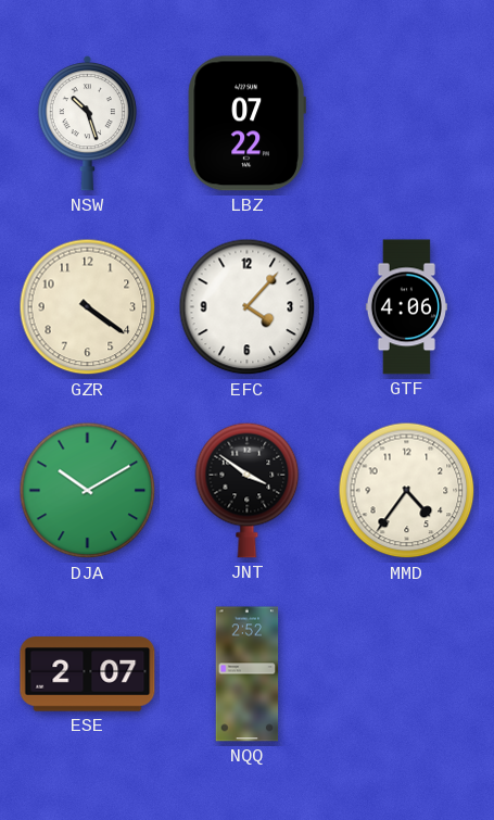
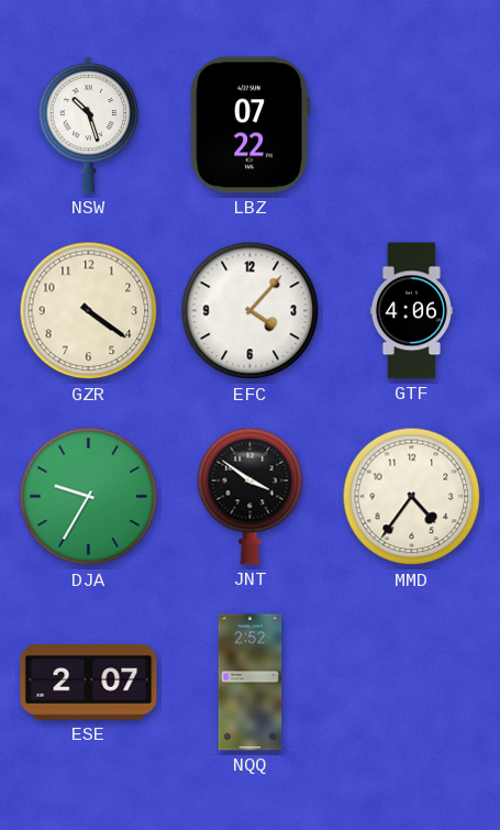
DJA: 10:10 -> 9:35 (89, 497)
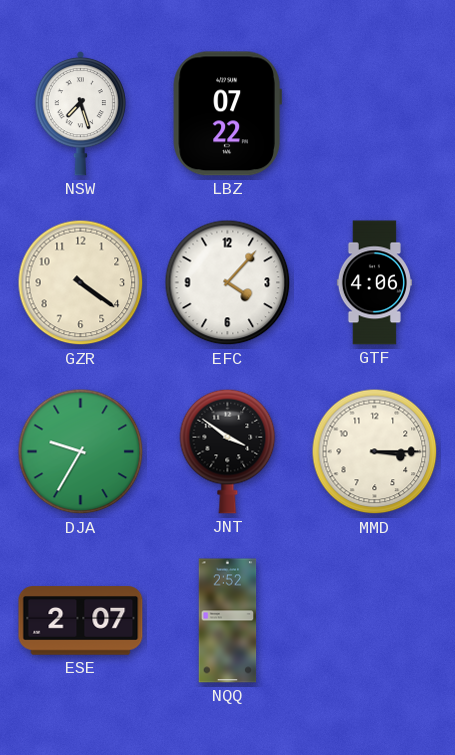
NSW: 10:27 -> 7:27 (80, 114)
MMD: 4:36 -> 3:15 (375, 452)
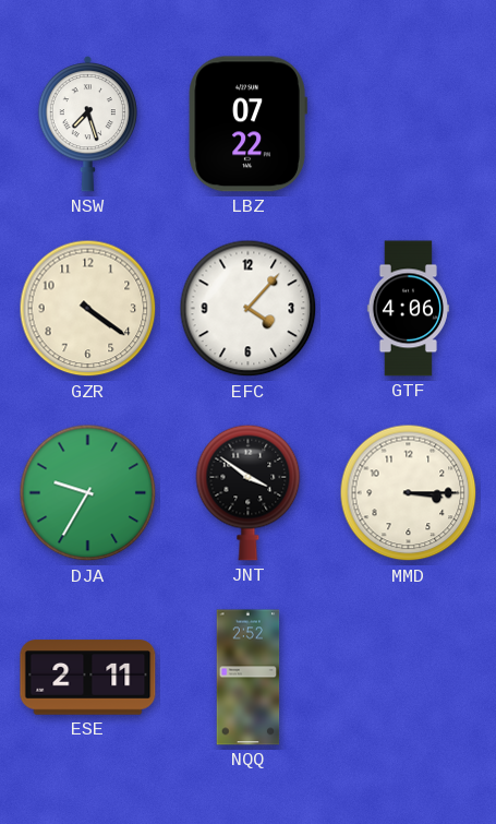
ESE: 2:07 -> 2:11 (88, 678)
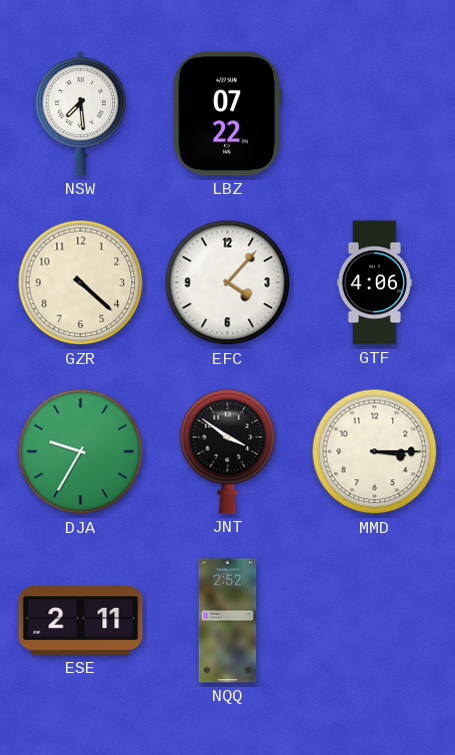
NSW: 7:27 -> 7:29 (80, 114)
GZR: 4:21 -> 4:22 (81, 283)
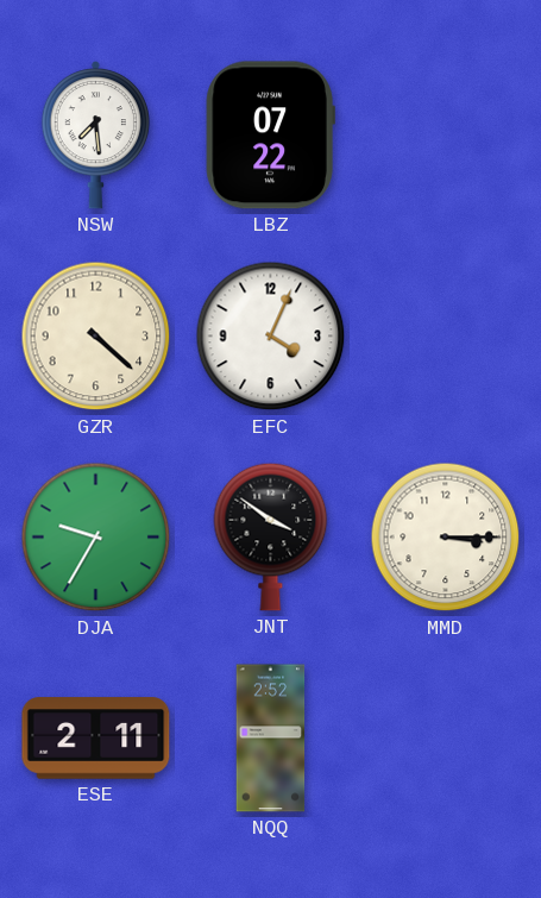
EFC: 4:07 -> 4:04 (271, 337)
GTF: 4:06 -> none (374, 283)
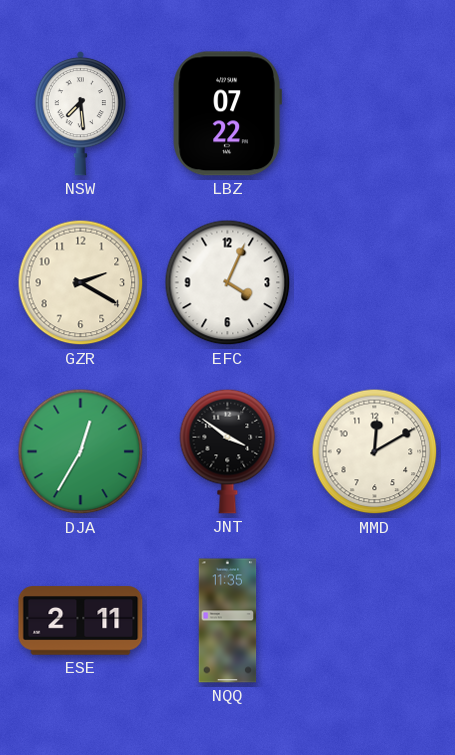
GZR: 4:22 -> 2:20 (81, 283)
DJA: 9:35 -> 12:35 (81, 452)
MMD: 3:15 -> 12:10 (375, 452)
NQQ: 2:52 -> 11:35 (228, 621)
